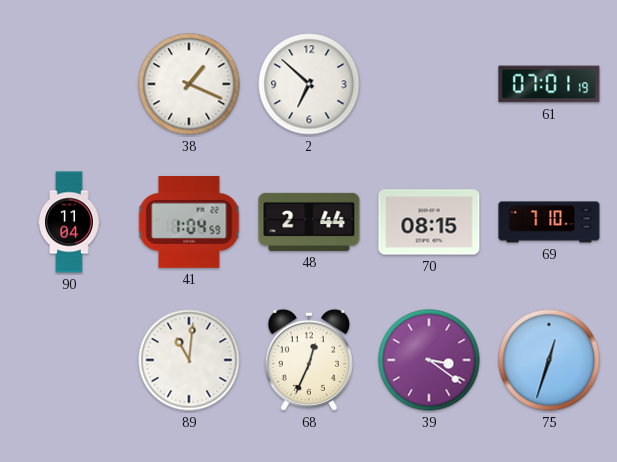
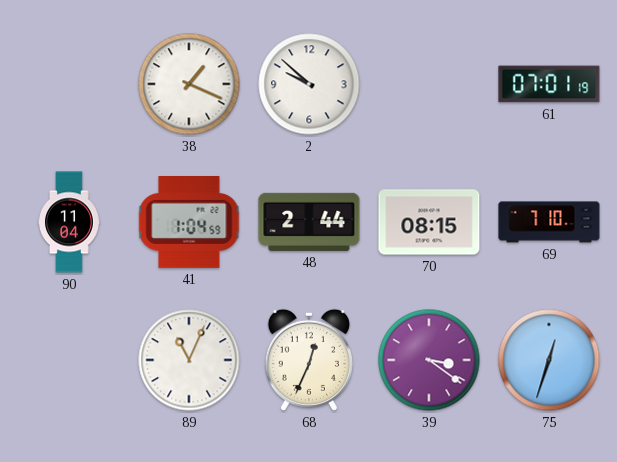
2: 6:52 -> 9:52 (309, 84)
89: 11:01 -> 11:04 (189, 360)
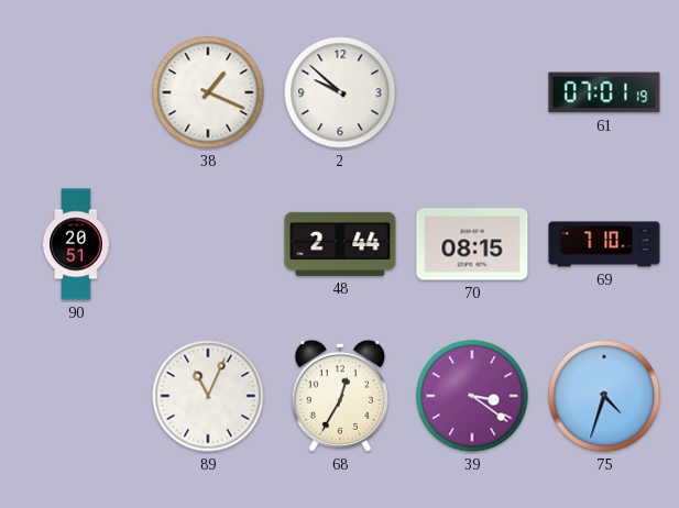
90: 11:04 -> 20:51 (77, 244)
41: 1:04 -> none (189, 223)
68: 12:34 -> 12:35 (340, 396)
75: 12:33 -> 4:33 (604, 396)
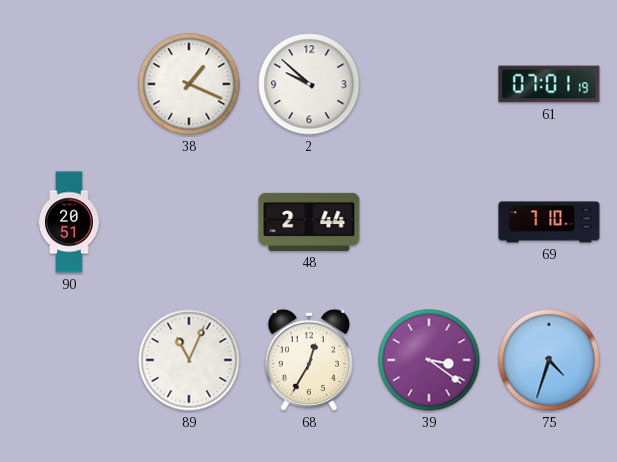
70: 08:15 -> none (472, 244)
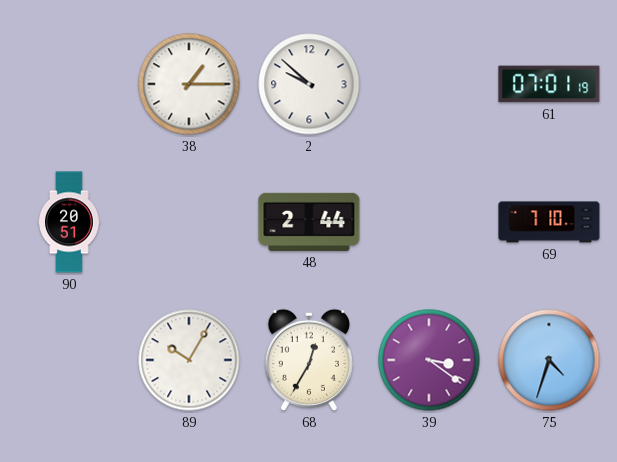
38: 1:19 -> 1:15 (189, 84)
89: 11:04 -> 10:05 (189, 360)
